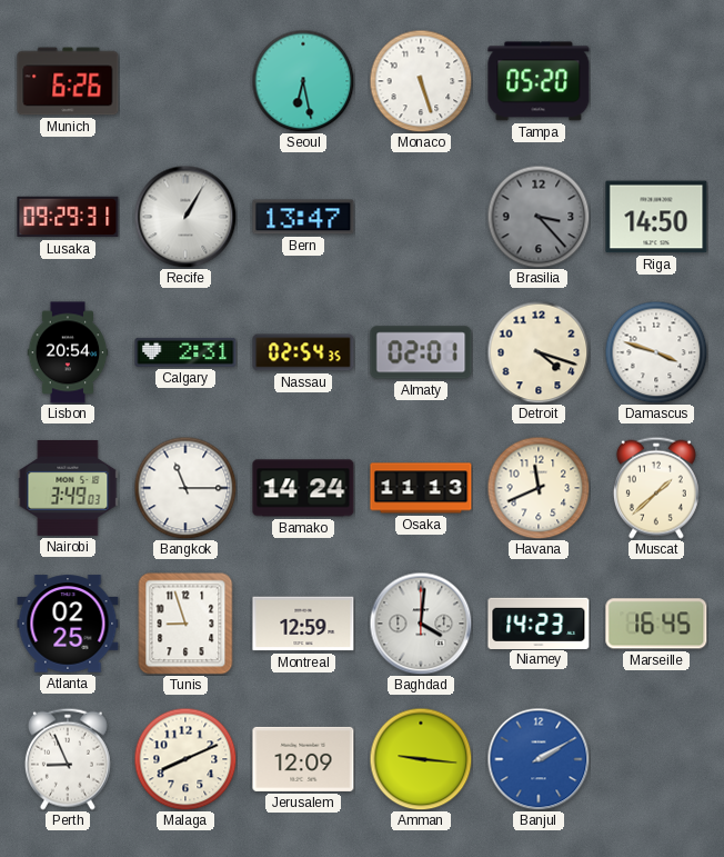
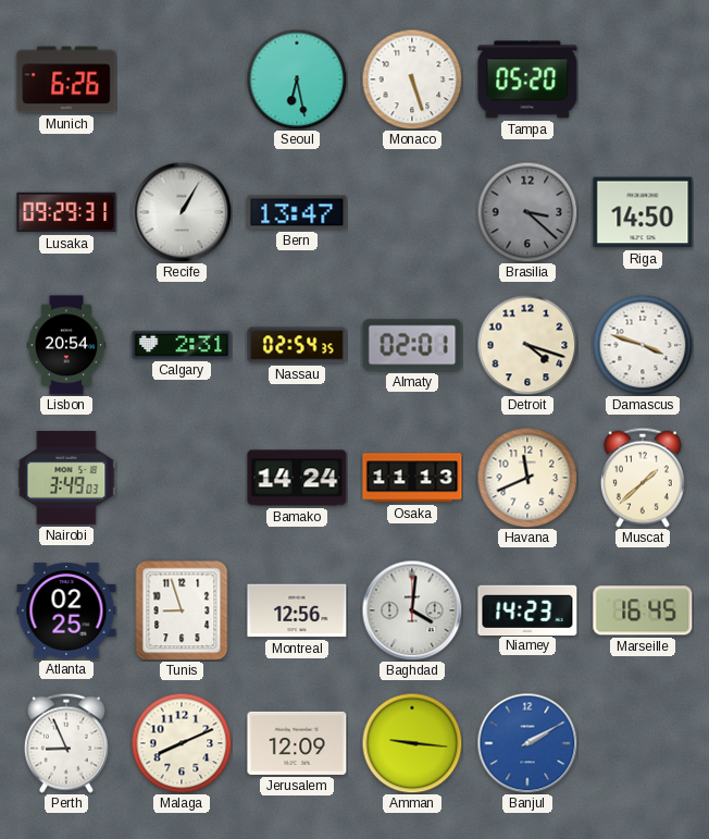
Brasilia: 3:23 -> 3:22 (527, 212)
Bangkok: 11:15 -> none (185, 488)
Montreal: 12:59 -> 12:56 (297, 610)
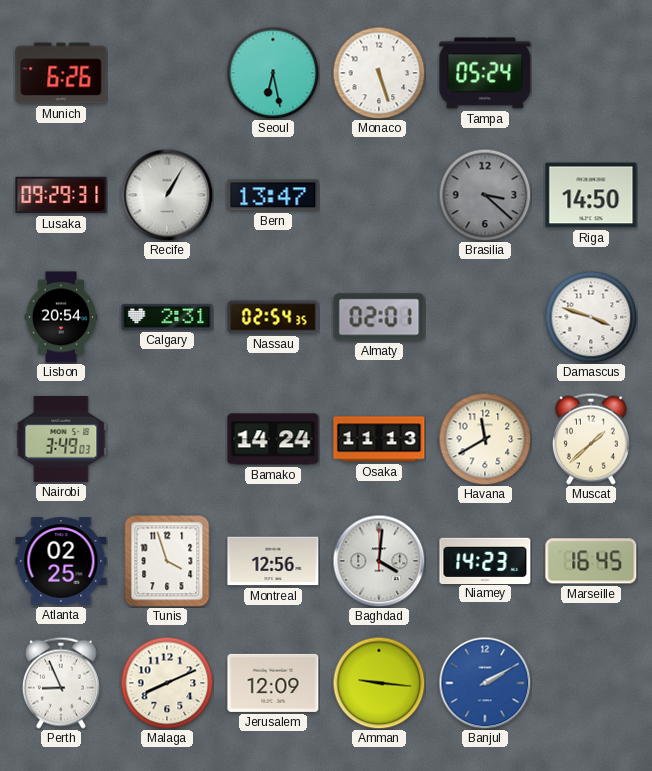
Tampa: 05:20 -> 05:24 (485, 73)
Detroit: 4:18 -> none (527, 345)
Havana: 11:41 -> 11:40 (485, 439)
Tunis: 8:57 -> 3:57 (167, 561)
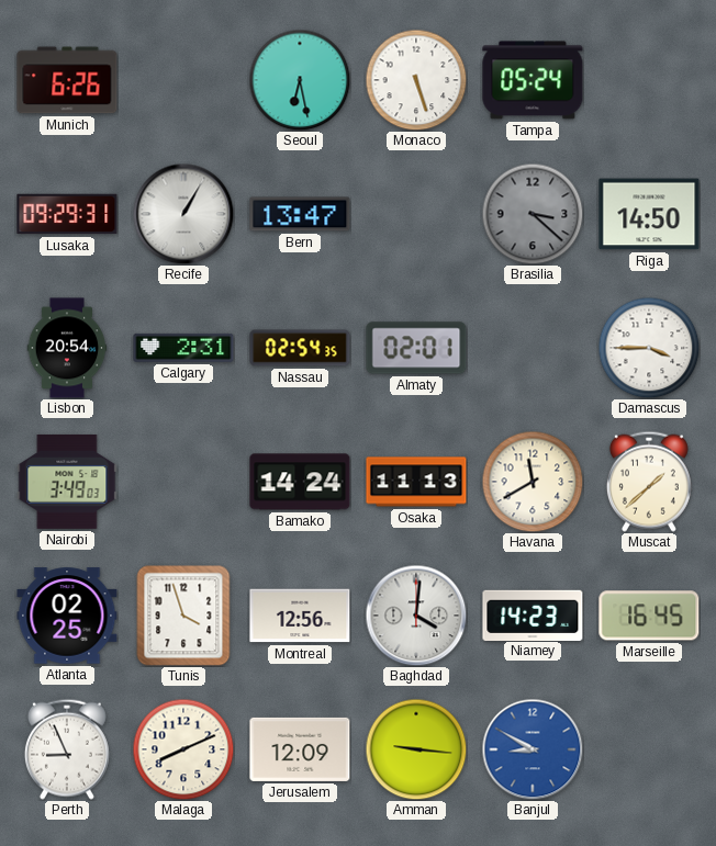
Damascus: 3:48 -> 3:45 (649, 348)
Banjul: 2:10 -> 8:50 (533, 749)
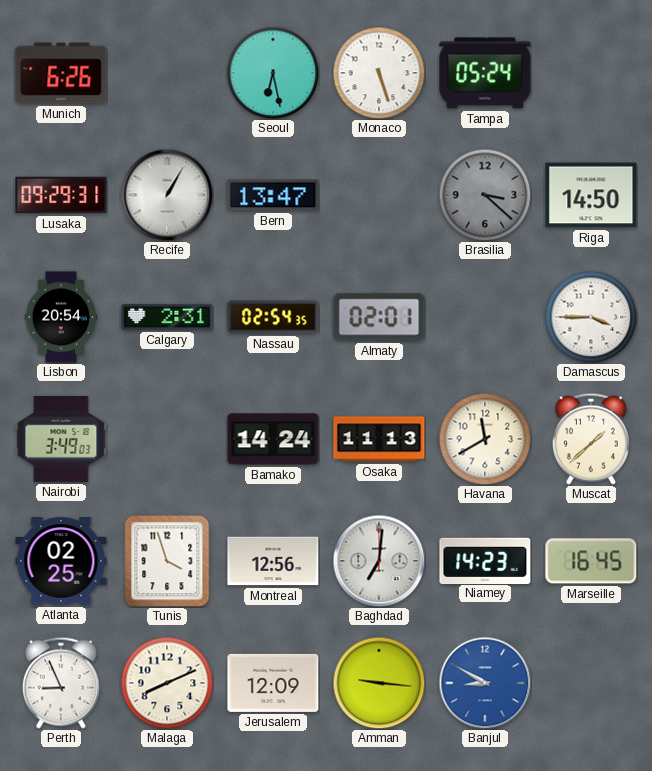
Baghdad: 4:01 -> 7:01 (379, 561)
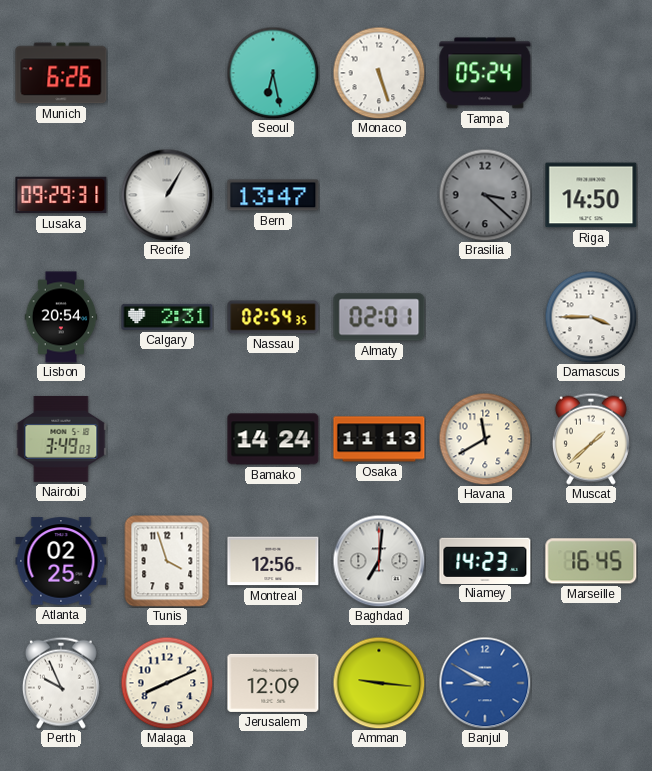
Perth: 8:56 -> 9:56 (61, 683)
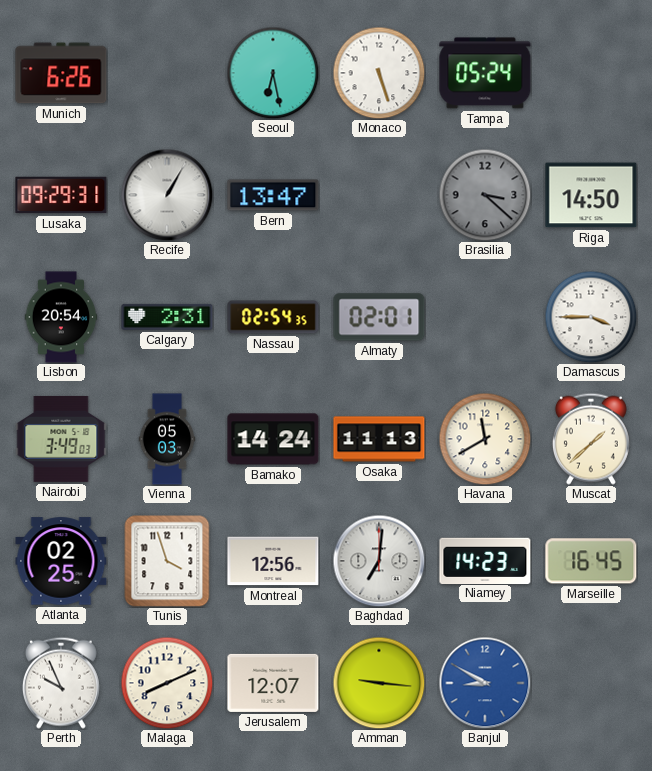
Vienna: none -> 05:03 (167, 439)
Jerusalem: 12:09 -> 12:07 (273, 683)
